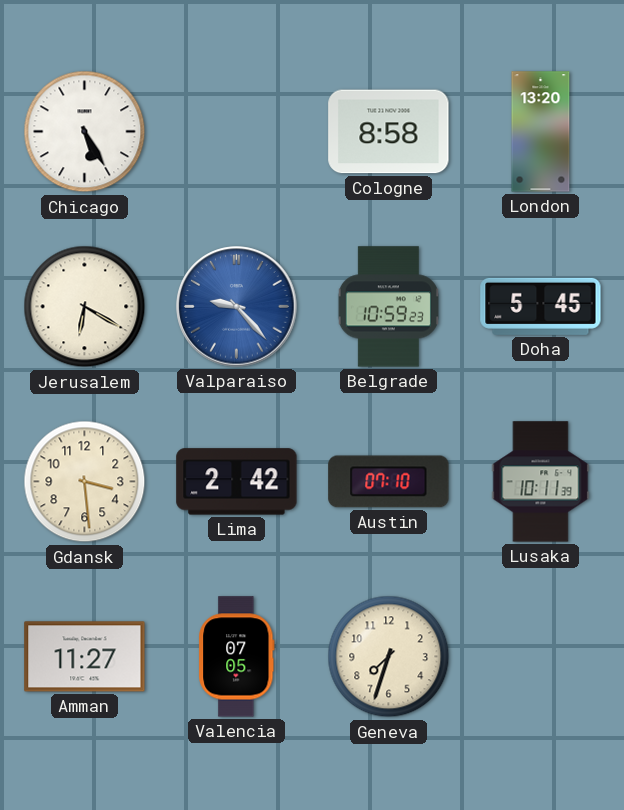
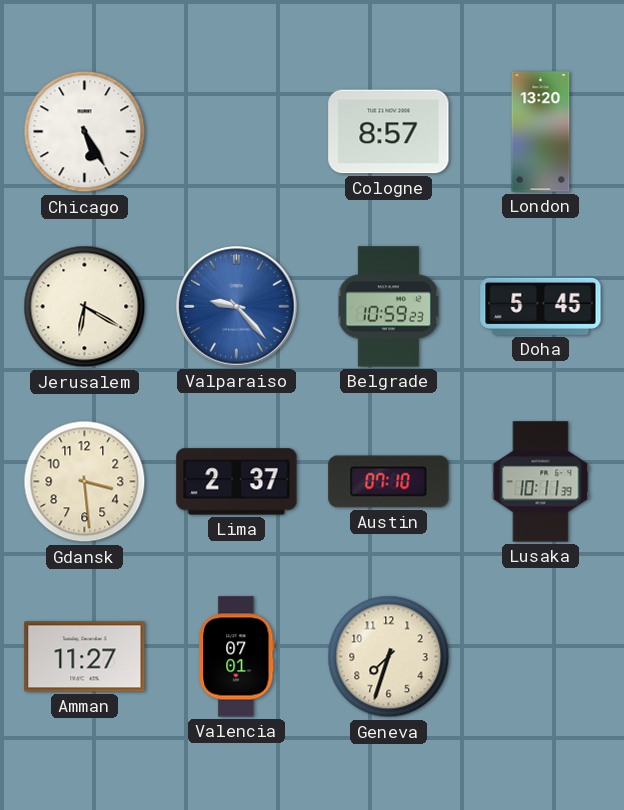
Cologne: 8:58 -> 8:57 (389, 132)
Lima: 2:42 -> 2:37 (237, 482)
Valencia: 07:05 -> 07:01 (237, 657)
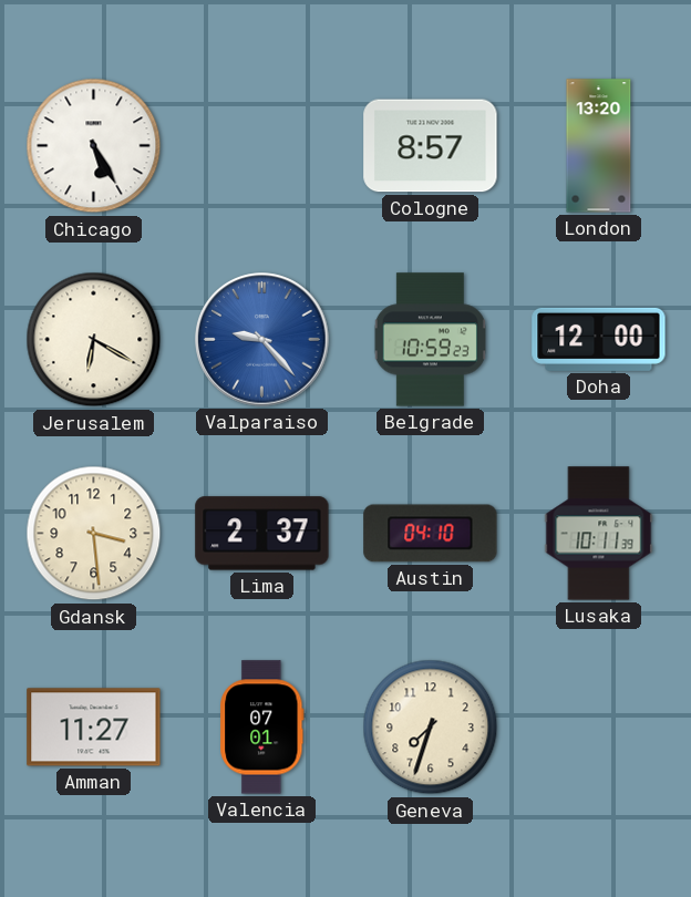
Doha: 5:45 -> 12:00 (599, 339)
Austin: 07:10 -> 04:10 (431, 534)
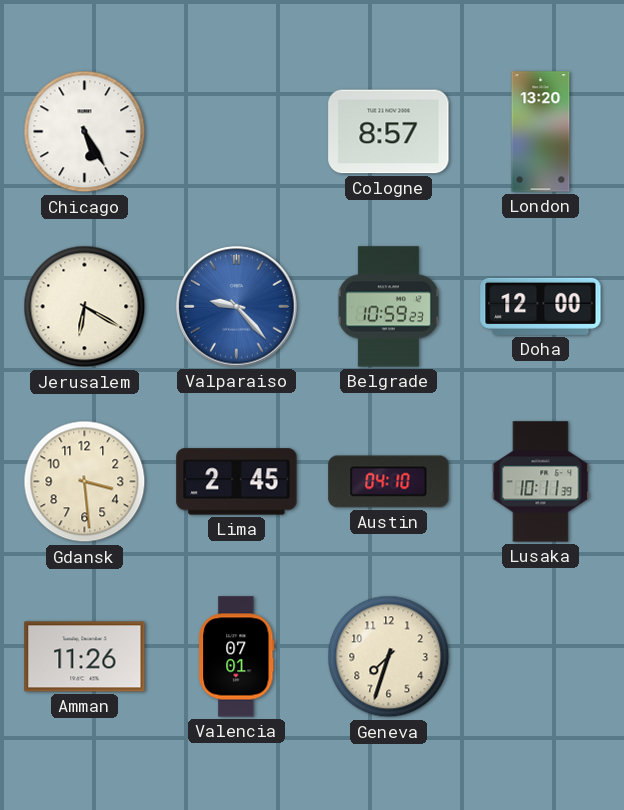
Lima: 2:37 -> 2:45 (237, 482)
Amman: 11:27 -> 11:26 (85, 657)
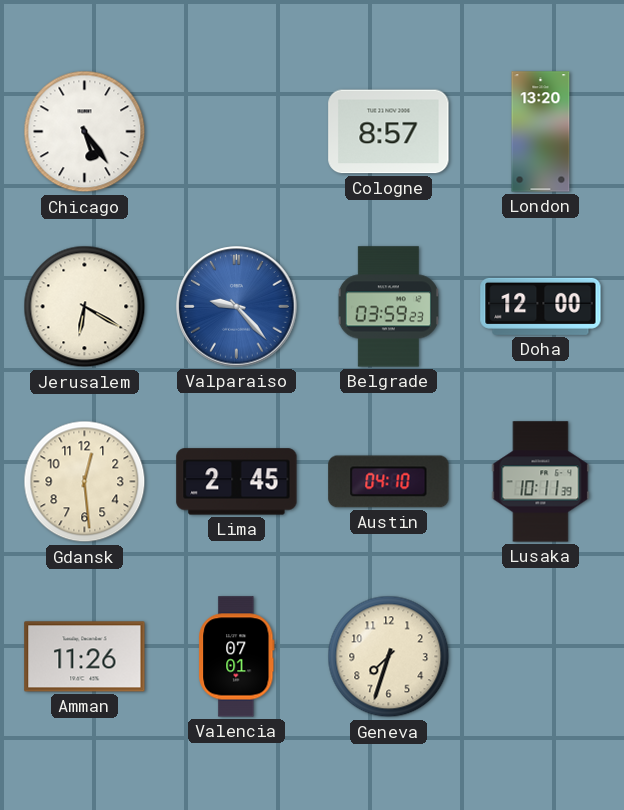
Chicago: 5:25 -> 5:24 (85, 132)
Belgrade: 10:59 -> 03:59 (388, 307)
Gdansk: 3:29 -> 12:29 (85, 482)
